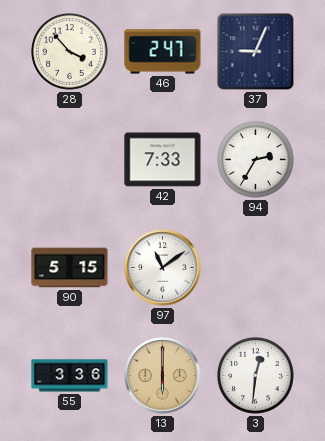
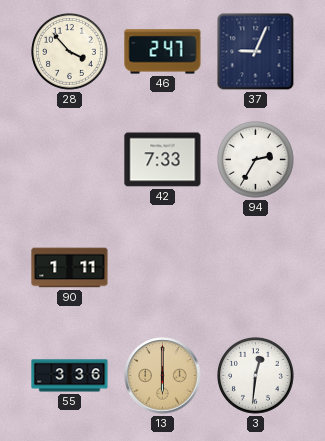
90: 5:15 -> 1:11 (70, 268)
97: 11:09 -> none (163, 268)
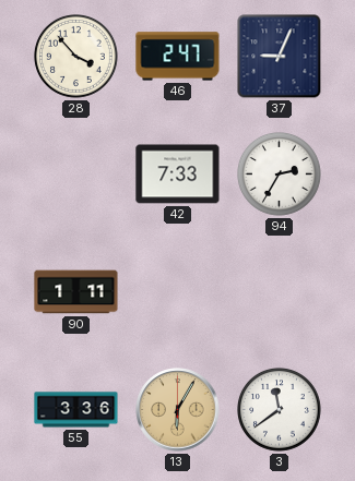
13: 6:00 -> 6:05 (178, 410)
3: 12:31 -> 11:39 (280, 410)
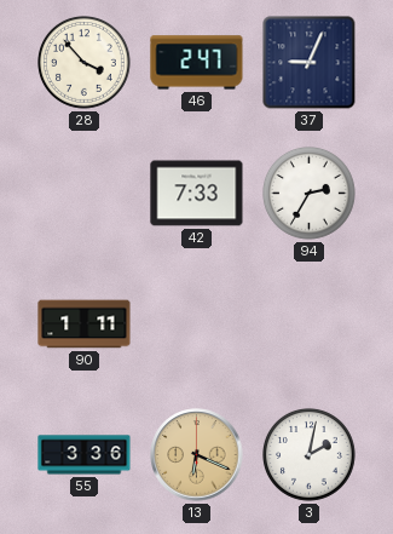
13: 6:05 -> 6:19 (197, 455)
3: 11:39 -> 2:02 (310, 455)
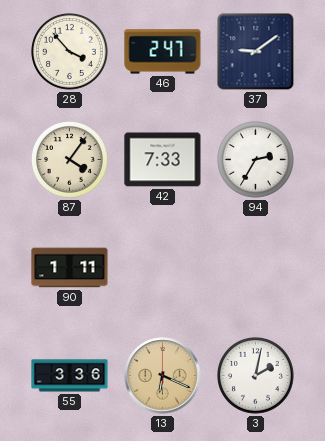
37: 9:04 -> 9:09 (256, 52)
87: none -> 4:06 (70, 160)
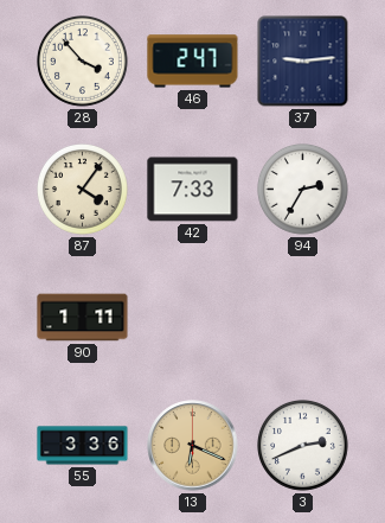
37: 9:09 -> 9:14 (303, 62)
3: 2:02 -> 2:41 (303, 446)
